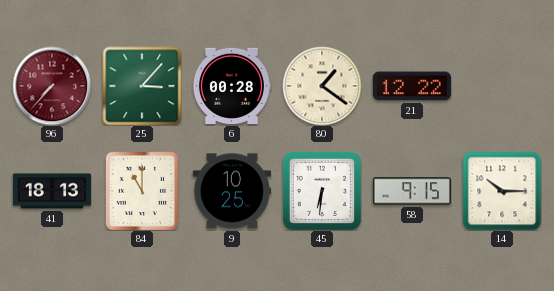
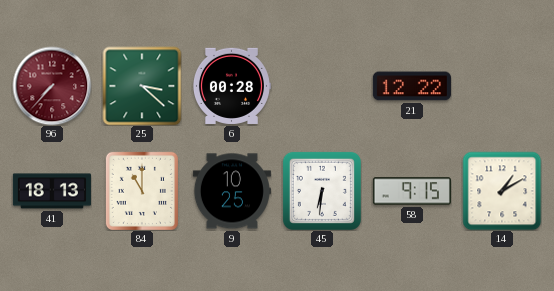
25: 3:07 -> 3:22 (142, 86)
80: 1:21 -> none (322, 86)
14: 10:15 -> 1:10 (502, 191)
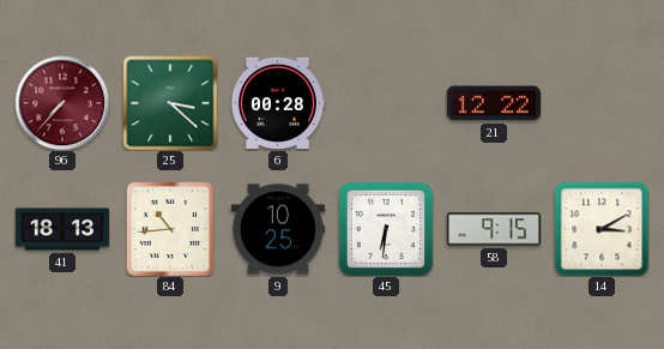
84: 11:00 -> 10:44 (170, 229)
14: 1:10 -> 3:10 (602, 229)
